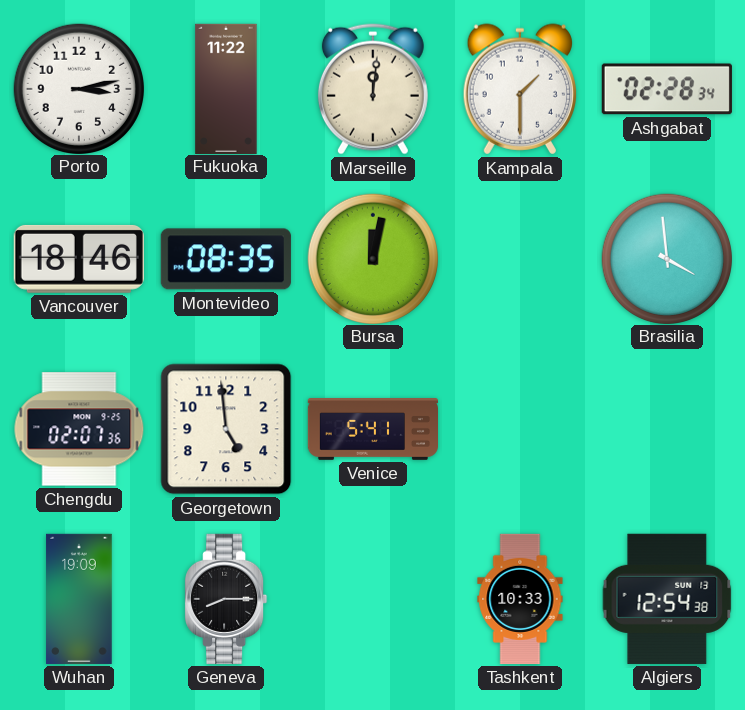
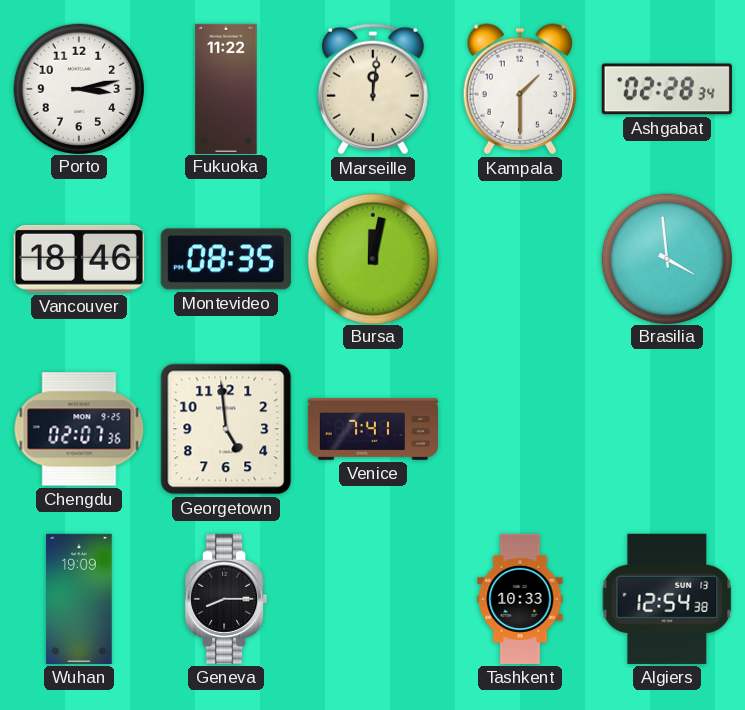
Venice: 5:41 -> 7:41 (372, 430)
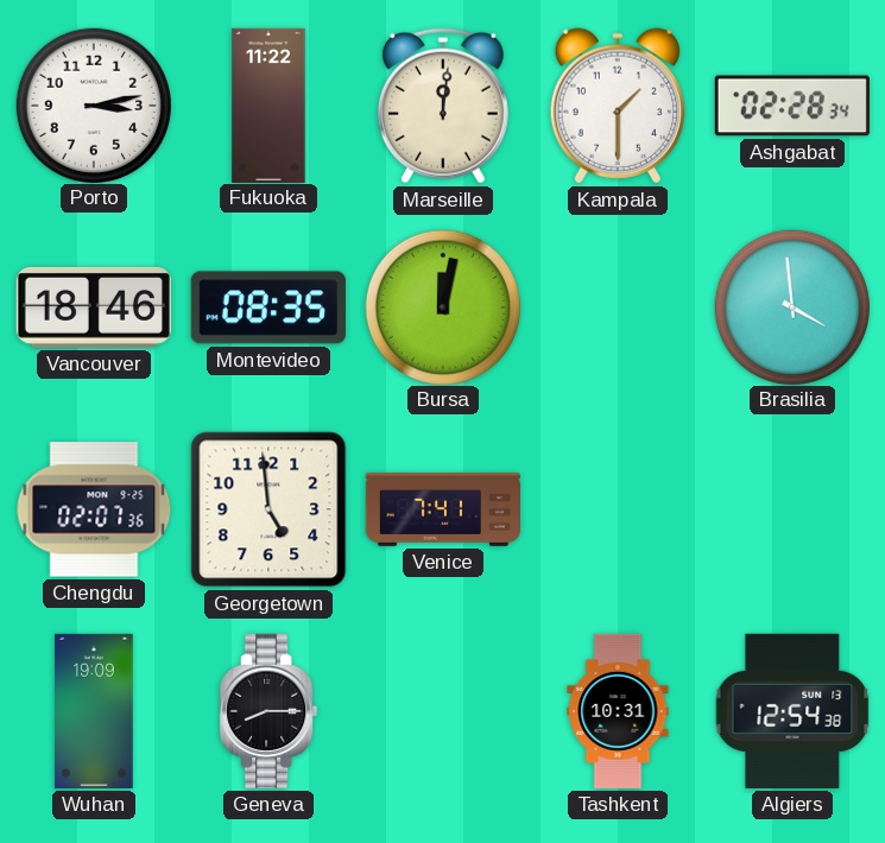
Tashkent: 10:33 -> 10:31 (618, 711)
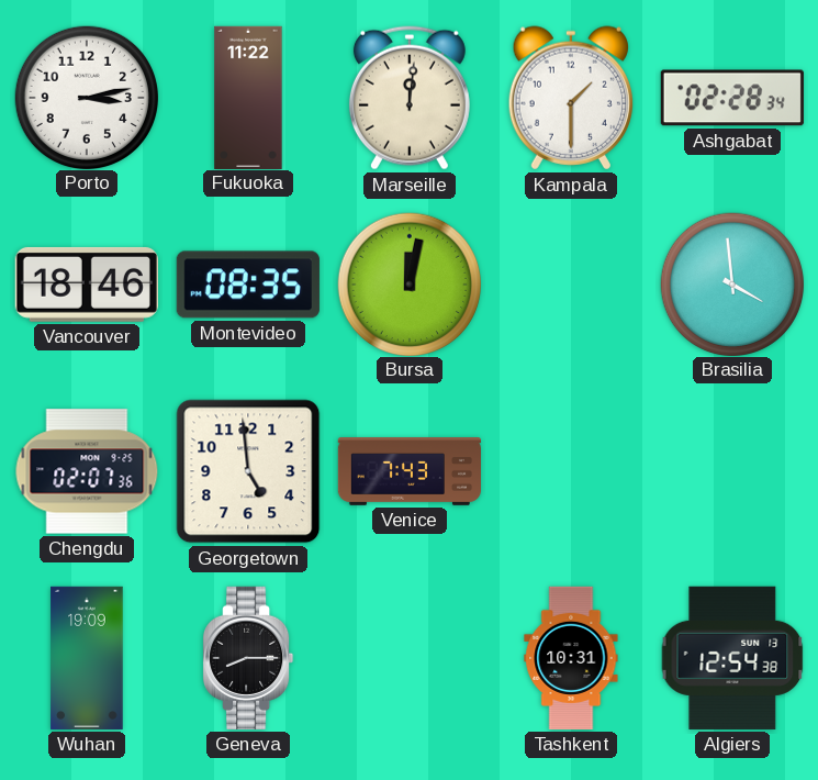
Venice: 7:41 -> 7:43 (408, 472)
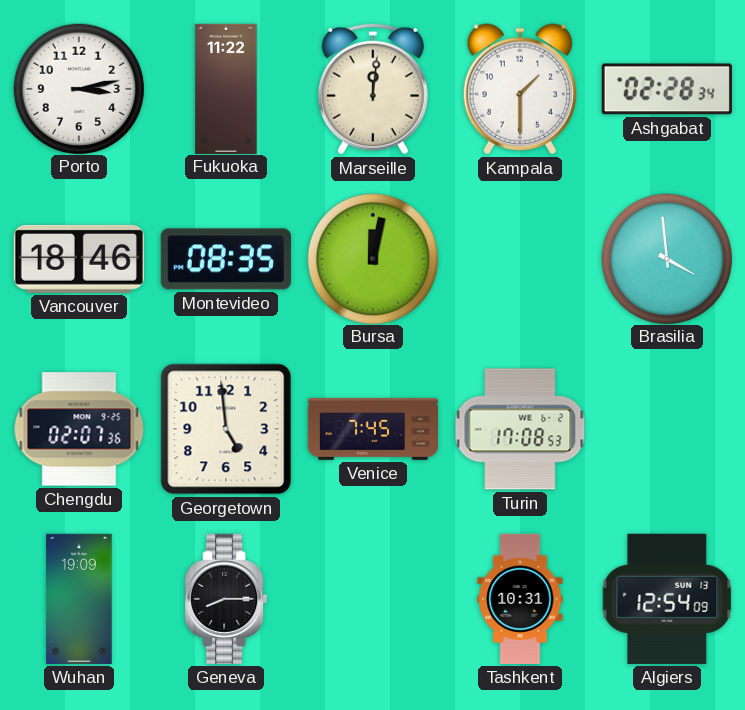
Venice: 7:43 -> 7:45 (372, 430)
Turin: none -> 17:08 (520, 429)
Algiers: 12:54:38 -> 12:54:09 (667, 599)
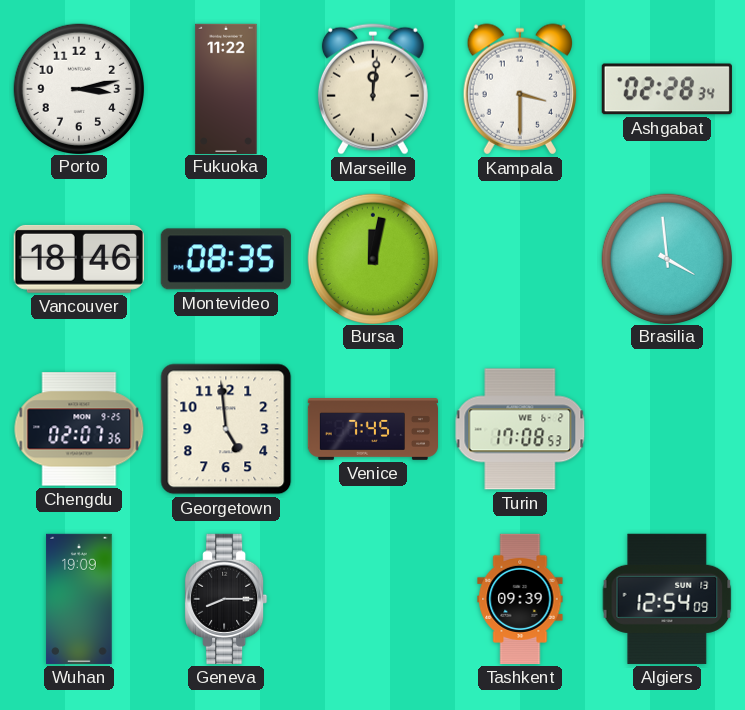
Kampala: 1:30 -> 3:30 (519, 89)
Tashkent: 10:31 -> 09:39 (520, 599)
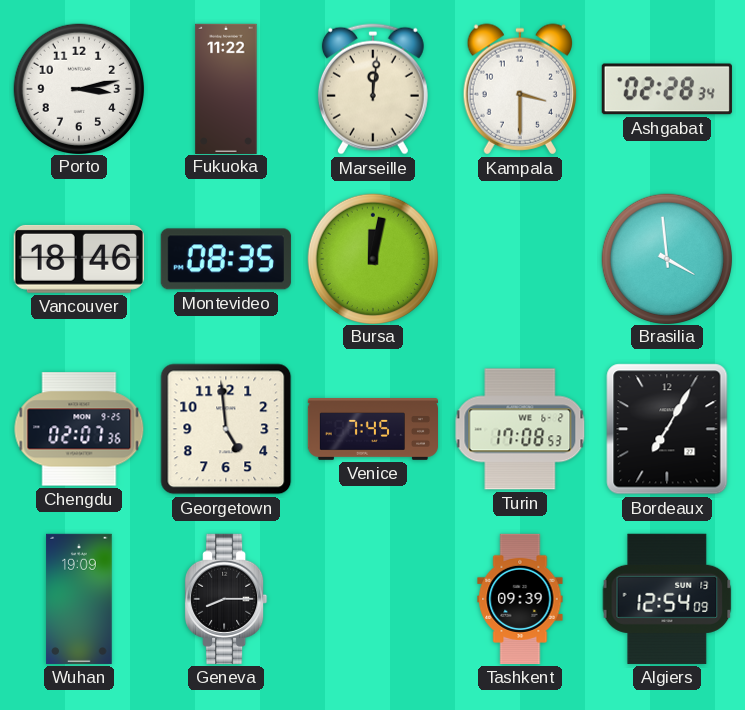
Bordeaux: none -> 7:05 (667, 429)
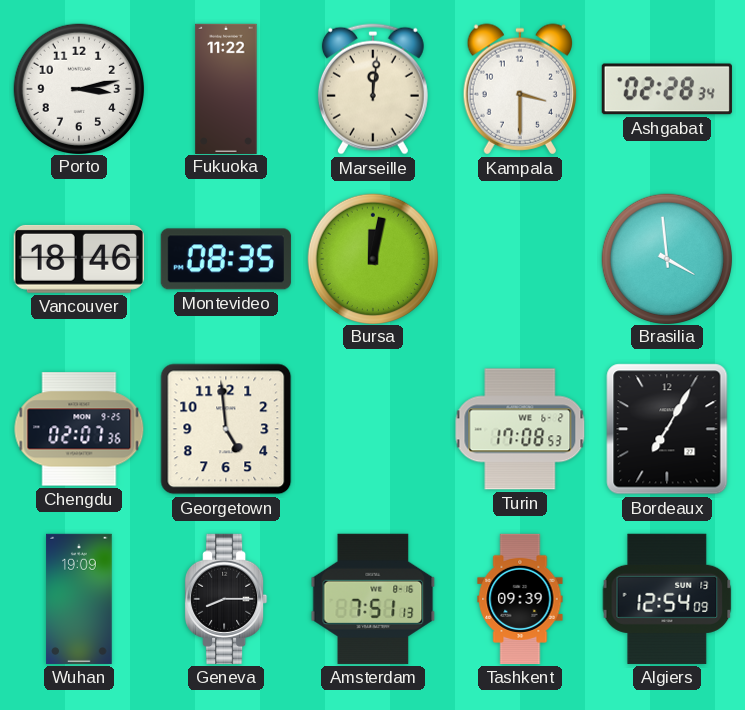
Venice: 7:45 -> none (372, 430)
Amsterdam: none -> 7:51 (373, 599)
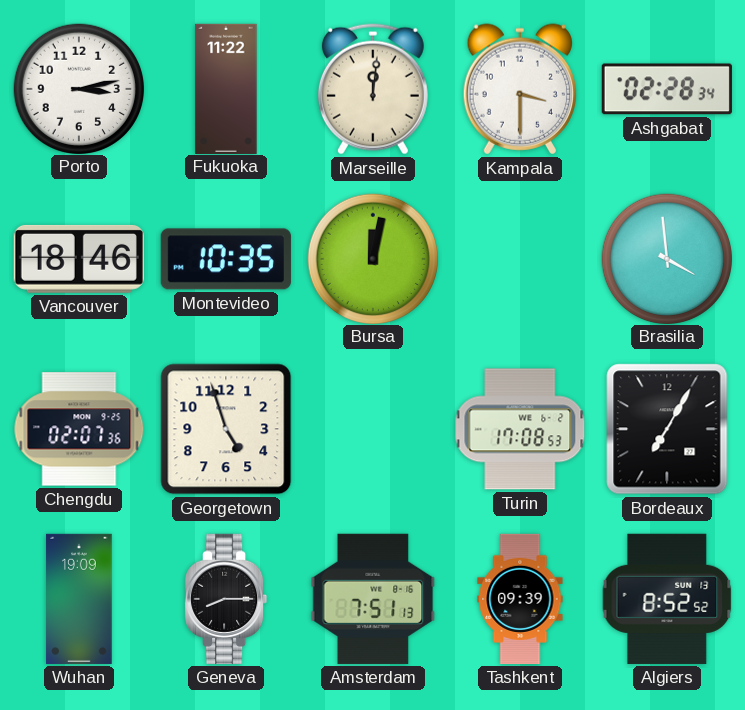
Montevideo: 08:35 -> 10:35 (226, 259)
Georgetown: 4:59 -> 4:57 (226, 429)
Algiers: 12:54 -> 8:52 (667, 599)
